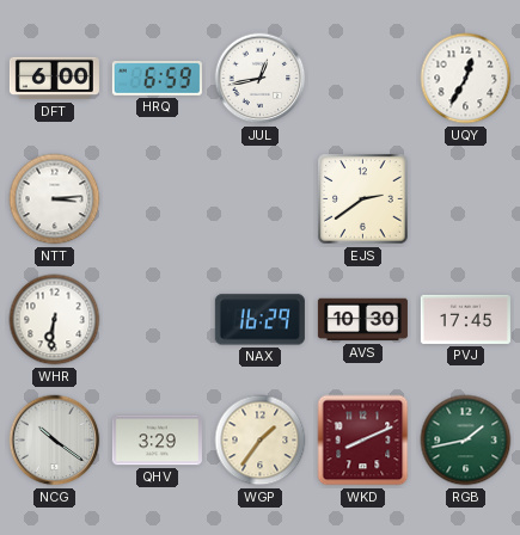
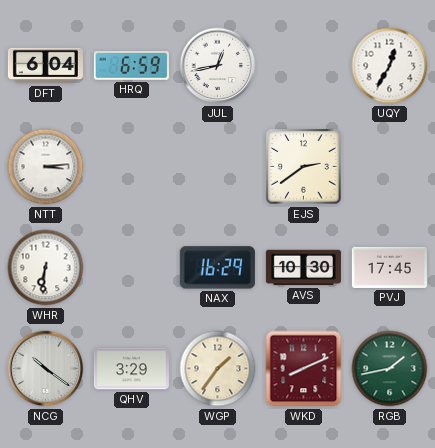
DFT: 6:00 -> 6:04 (45, 66)
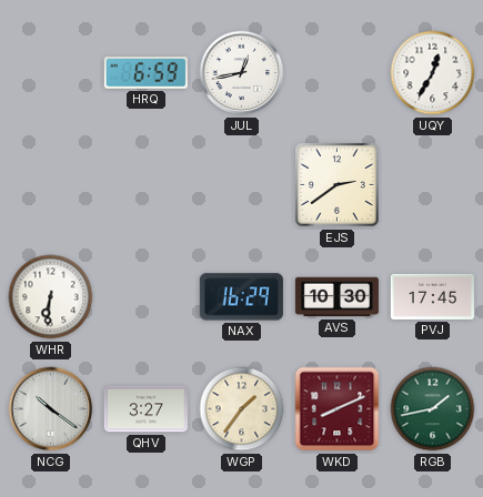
DFT: 6:04 -> none (45, 66)
NTT: 3:14 -> none (46, 167)
QHV: 3:29 -> 3:27 (145, 409)
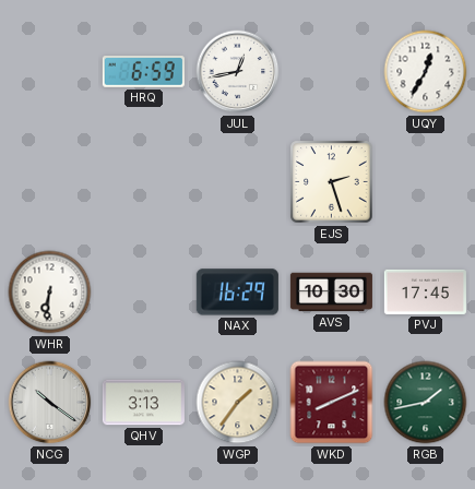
EJS: 2:39 -> 2:27 (332, 182)
QHV: 3:27 -> 3:13 (143, 403)
